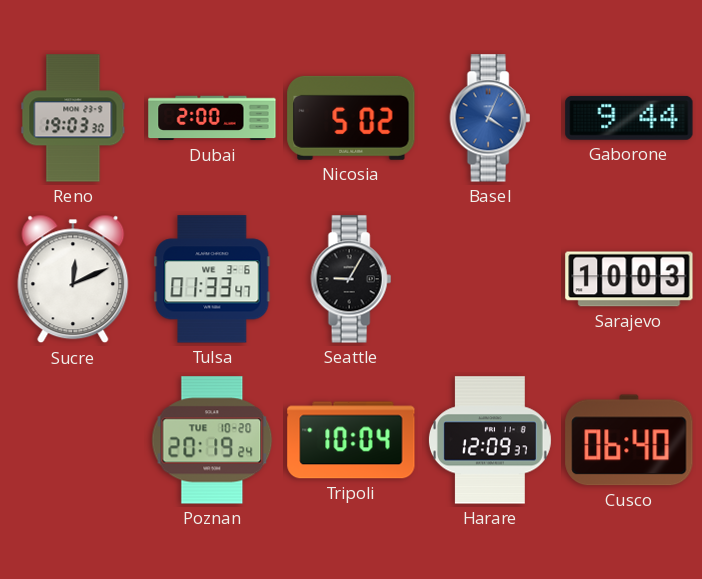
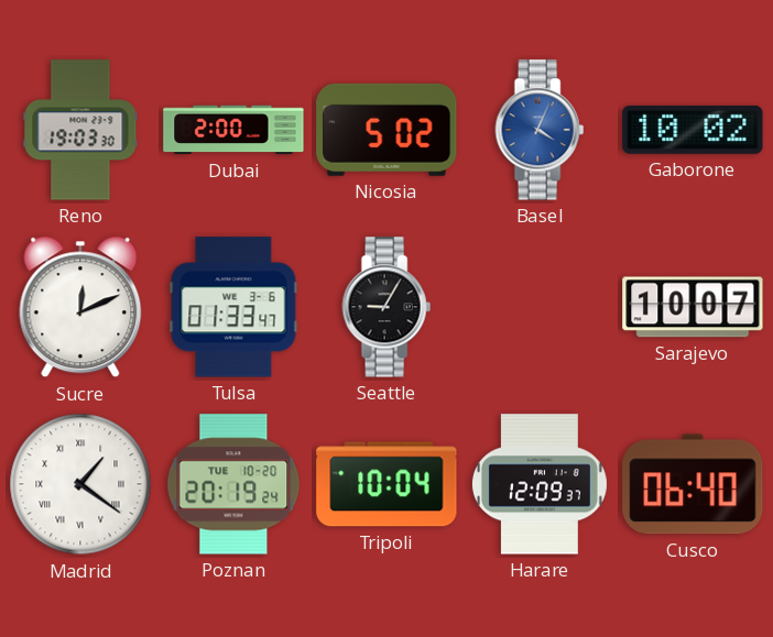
Gaborone: 9:44 -> 10:02 (693, 130)
Sarajevo: 10:03 -> 10:07 (693, 307)
Madrid: none -> 1:21 (80, 484)
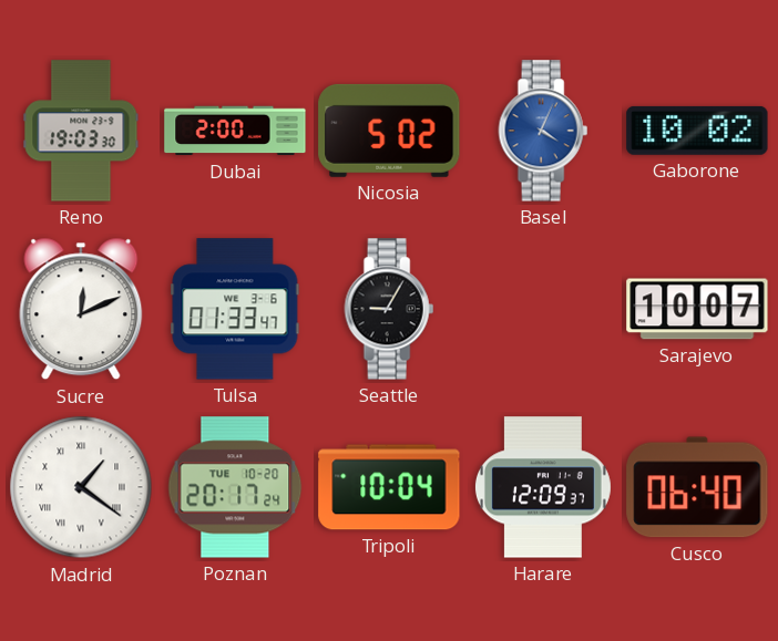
Poznan: 20:19 -> 20:17 (235, 487)
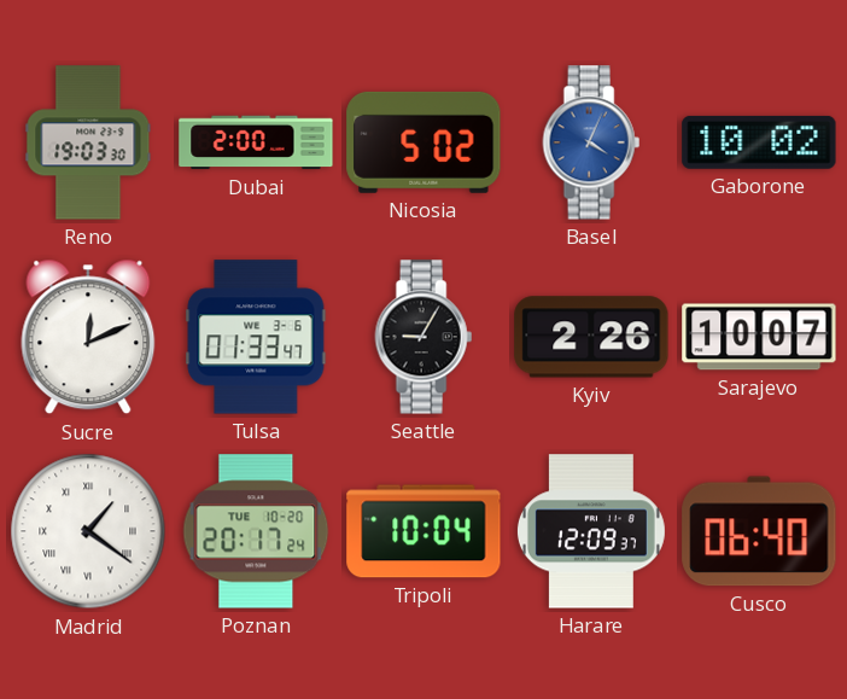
Kyiv: none -> 2:26 (591, 337)
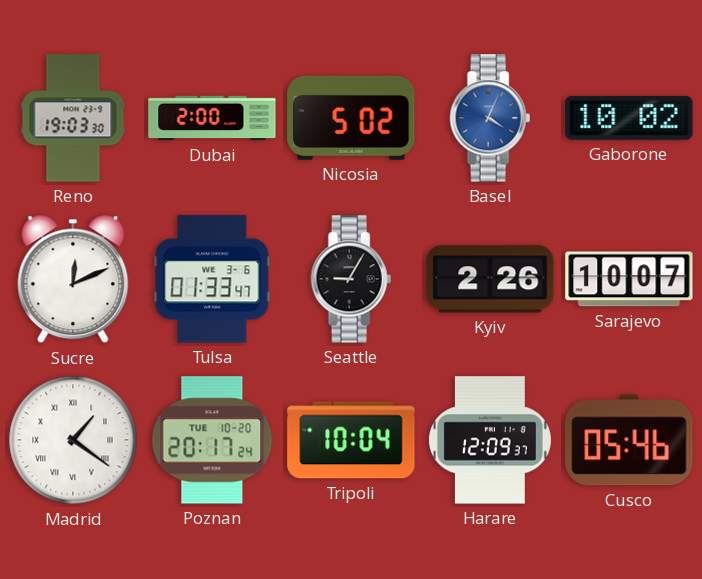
Cusco: 06:40 -> 05:46 (629, 440)
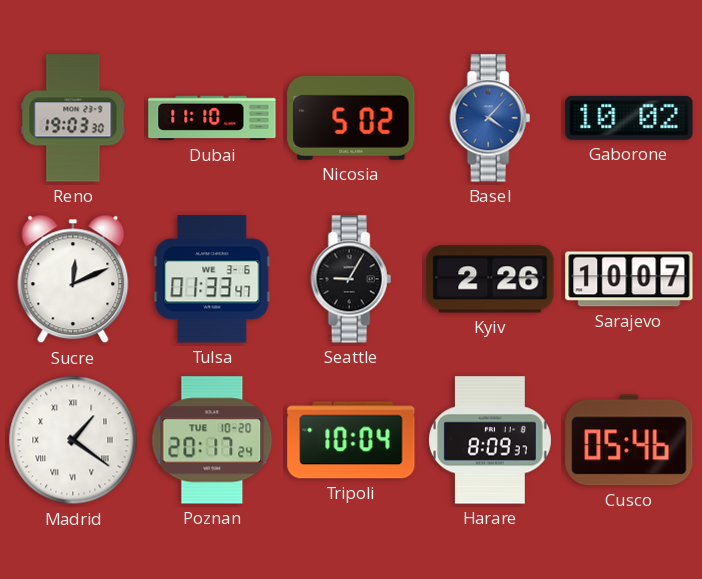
Dubai: 2:00 -> 11:10 (212, 118)
Basel: 4:04 -> 4:07 (490, 118)
Harare: 12:09 -> 8:09 (490, 440)
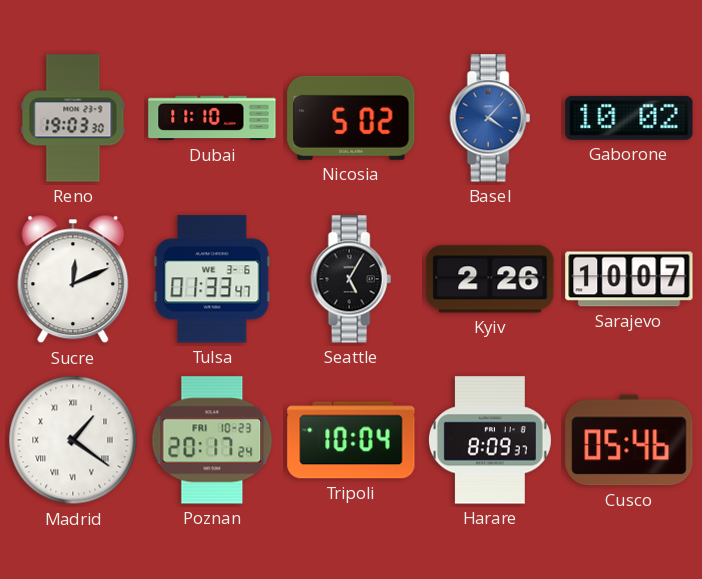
Seattle: 9:05 -> 5:05 (351, 279)
Poznan date: TUE 10-20 -> FRI 10-23 (212, 440)
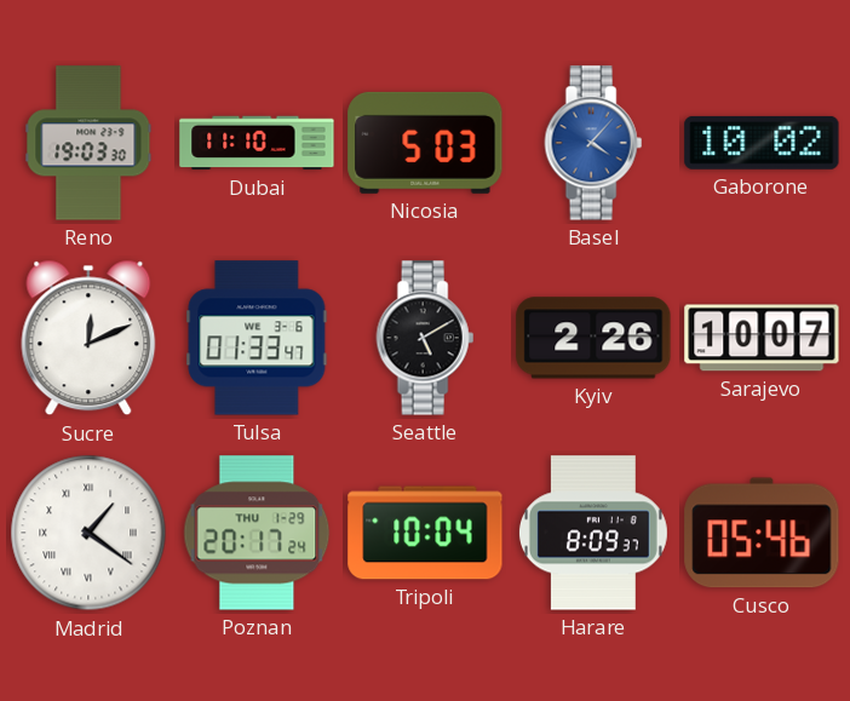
Nicosia: 5:02 -> 5:03 (425, 143)
Seattle: 5:05 -> 5:10 (425, 338)
Poznan date: FRI 10-23 -> THU 1-29 (257, 533)
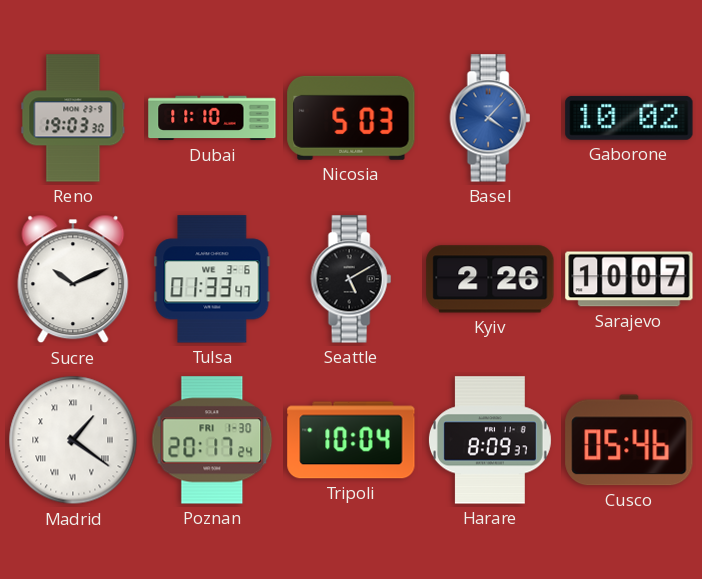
Sucre: 12:11 -> 10:11 (73, 279)
Poznan date: THU 1-29 -> FRI 1-30 (212, 440)
